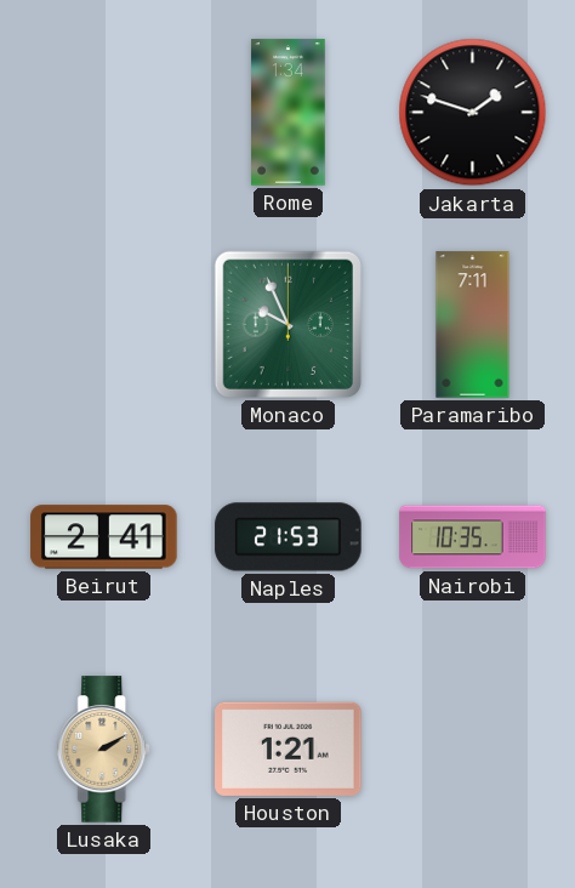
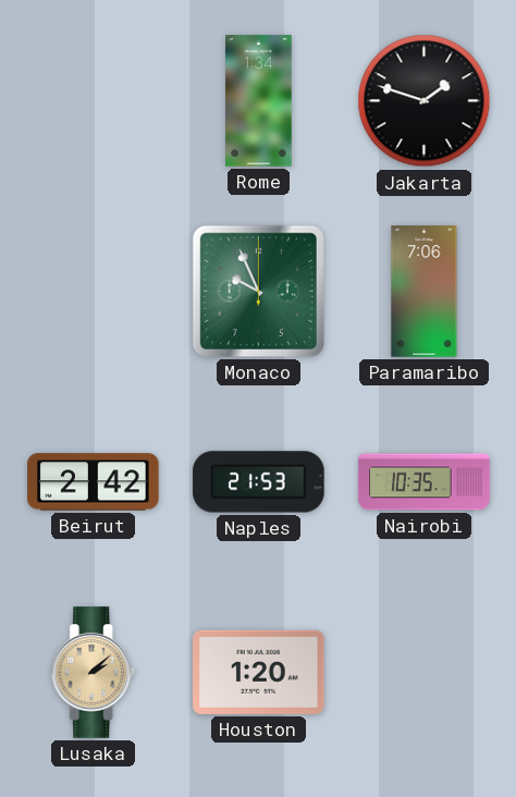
Paramaribo: 7:11 -> 7:06 (425, 292)
Beirut: 2:41 -> 2:42 (94, 482)
Lusaka: 2:10 -> 2:08 (94, 673)
Houston: 1:21 -> 1:20 (259, 672)
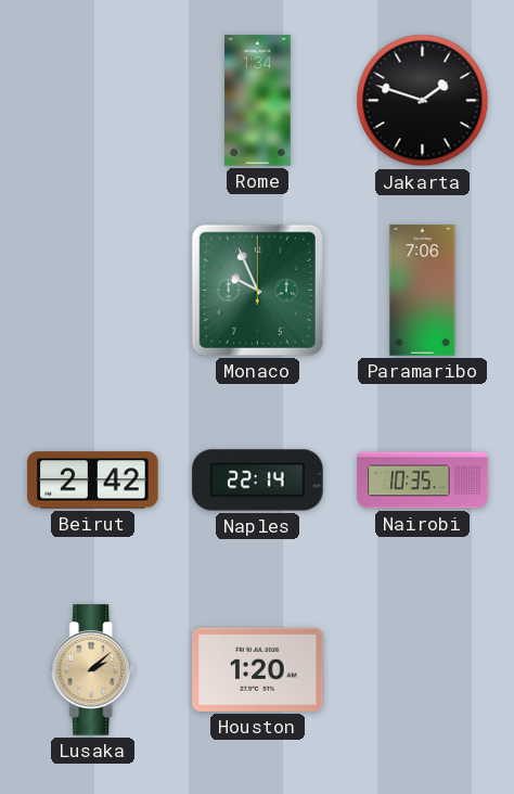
Naples: 21:53 -> 22:14 (258, 481)
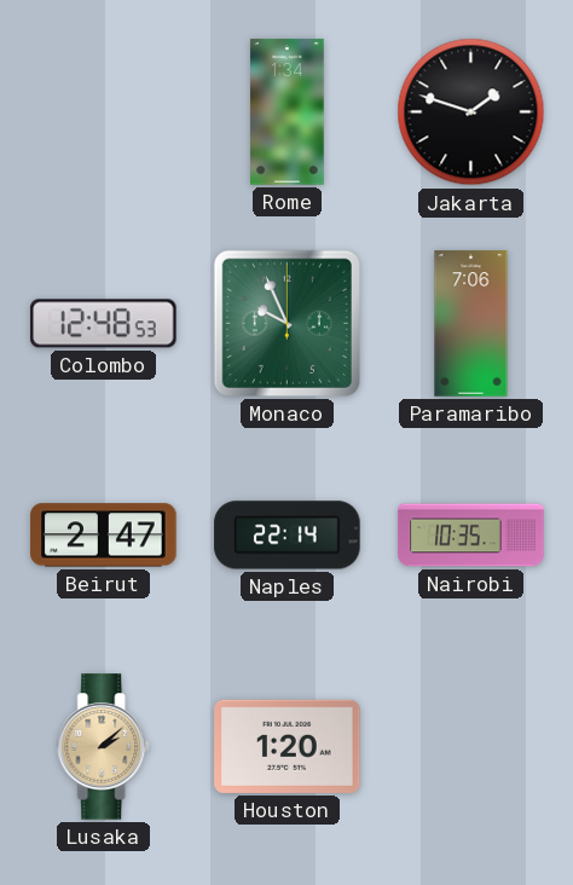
Colombo: none -> 12:48 (104, 324)
Beirut: 2:42 -> 2:47 (104, 536)
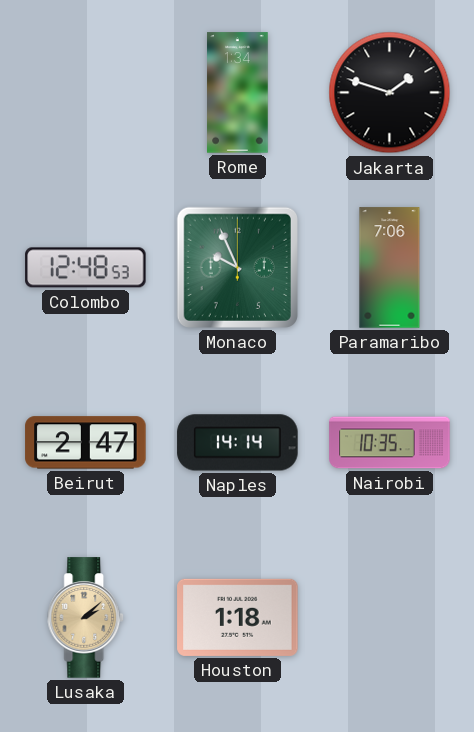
Naples: 22:14 -> 14:14 (238, 443)
Houston: 1:20 -> 1:18 (238, 617)
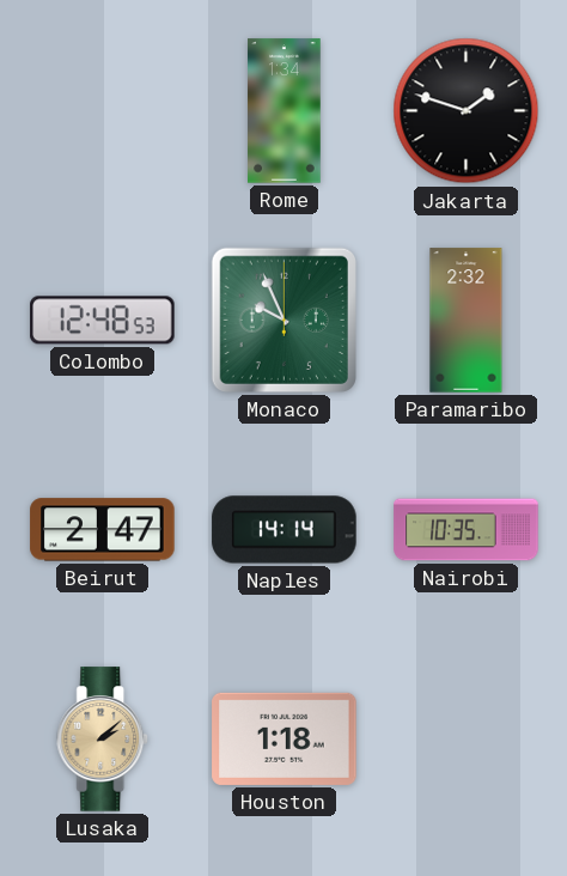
Paramaribo: 7:06 -> 2:32 (467, 321)
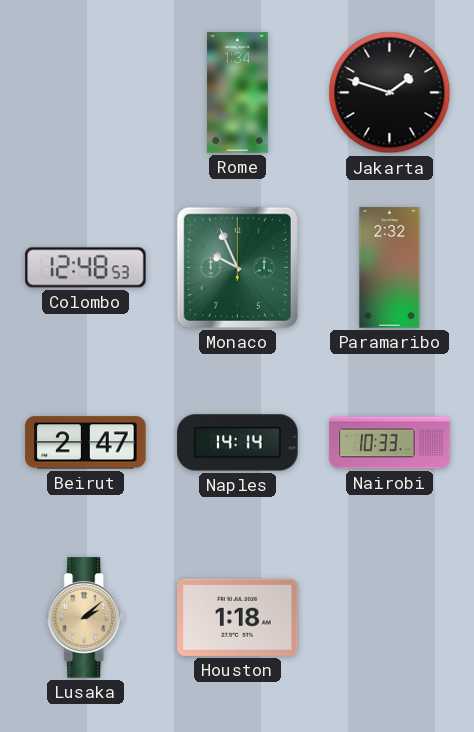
Nairobi: 10:35 -> 10:33 (390, 443)
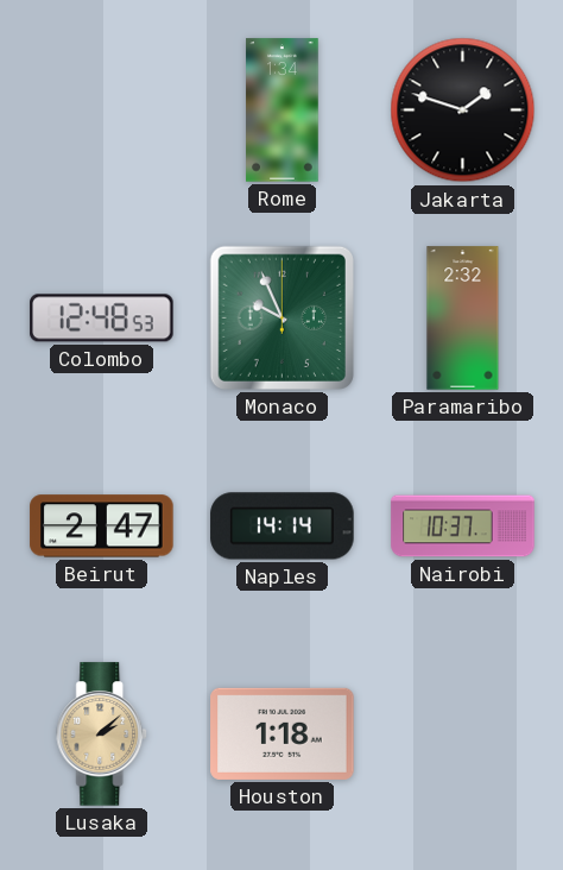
Nairobi: 10:33 -> 10:37 (463, 527)
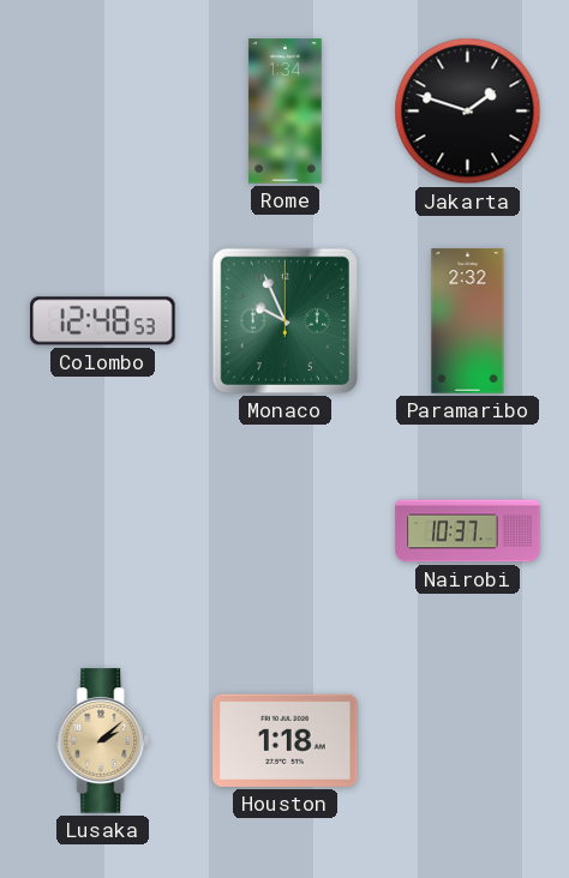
Beirut: 2:47 -> none (102, 527)
Naples: 14:14 -> none (283, 527)
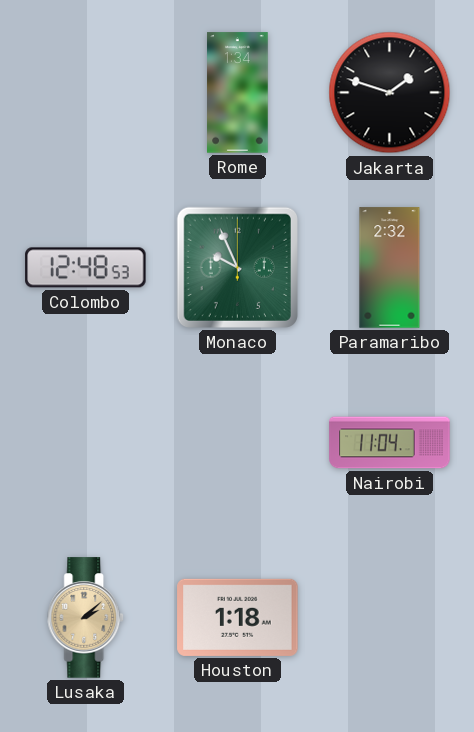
Nairobi: 10:37 -> 11:04 (390, 443)
